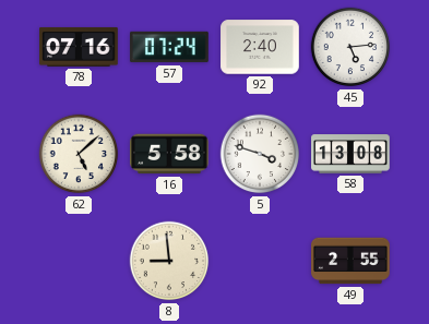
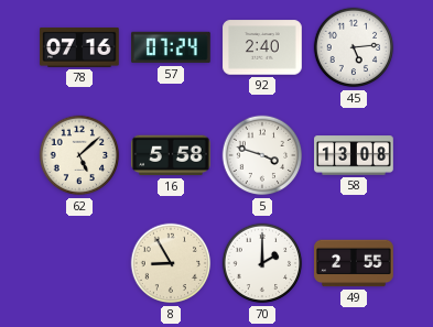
8: 8:59 -> 8:55 (171, 263)
70: none -> 2:00 (262, 263)
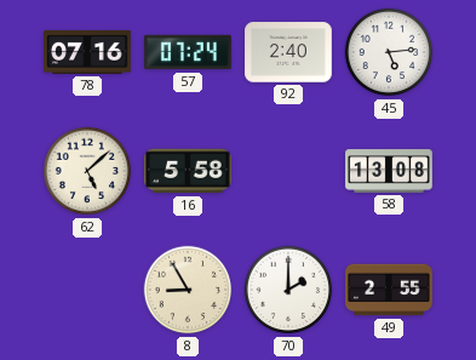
5: 3:48 -> none (262, 155)
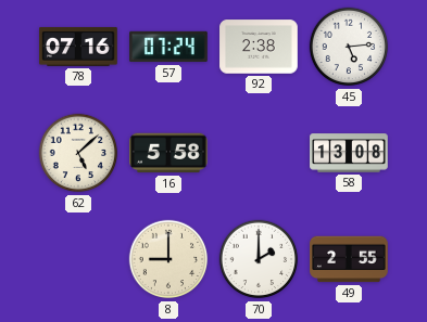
92: 2:40 -> 2:38 (259, 47)
8: 8:55 -> 9:00 (168, 259)
